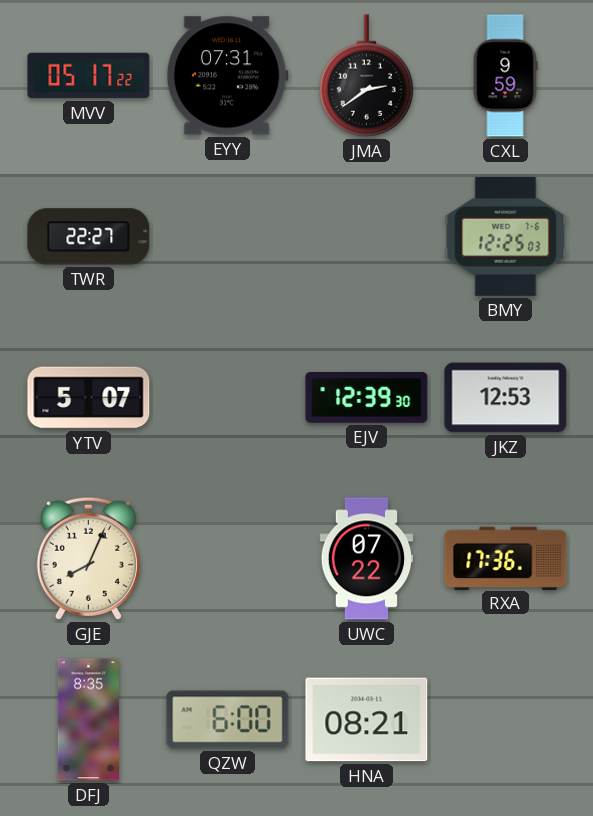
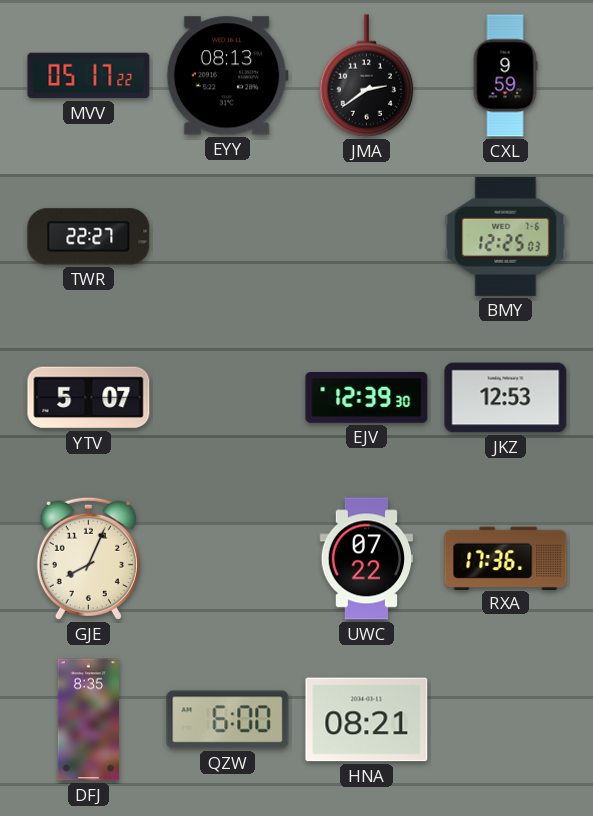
EYY: 07:31 -> 08:13 (227, 76)
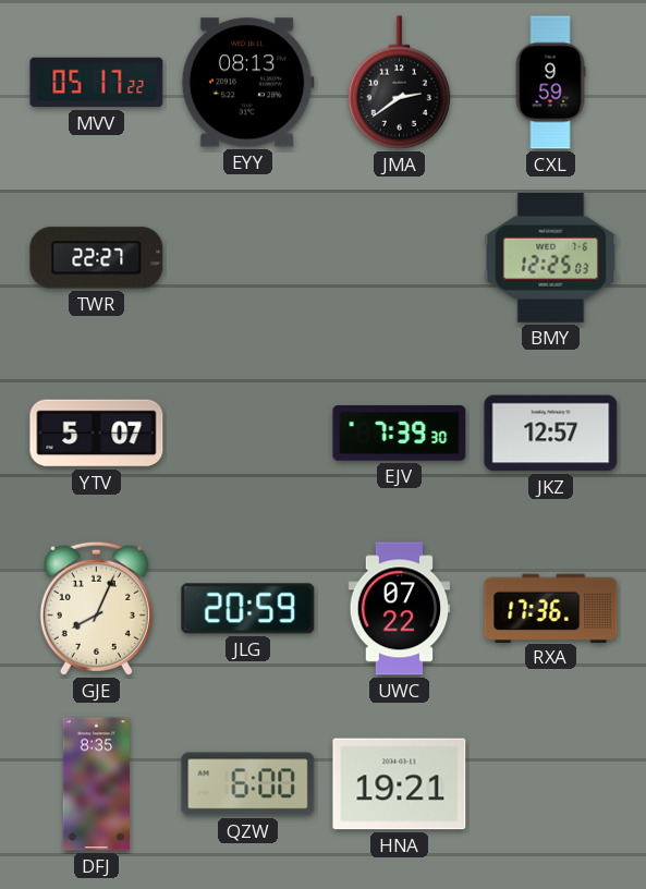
EJV: 12:39 -> 7:39 (400, 434)
JKZ: 12:53 -> 12:57 (551, 434)
JLG: none -> 20:59 (248, 609)
HNA: 08:21 -> 19:21 (400, 784)
